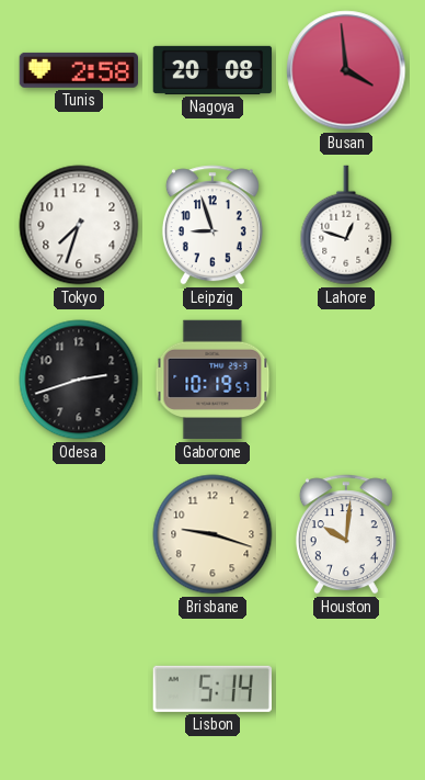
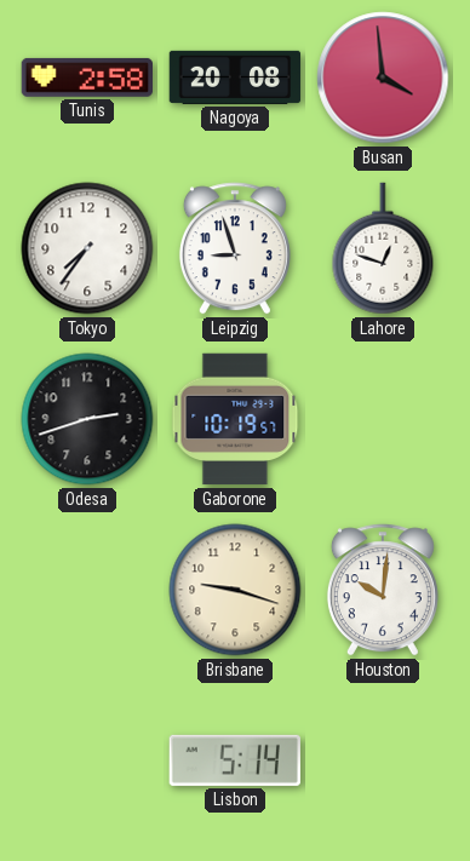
Tokyo: 7:33 -> 7:36 (87, 248)
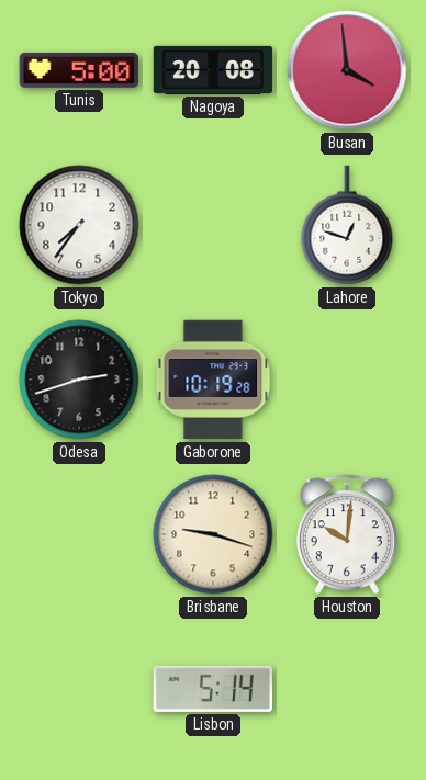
Tunis: 2:58 -> 5:00 (78, 70)
Leipzig: 8:57 -> none (235, 248)
Gaborone: 10:19:57 -> 10:19:28 (213, 380)
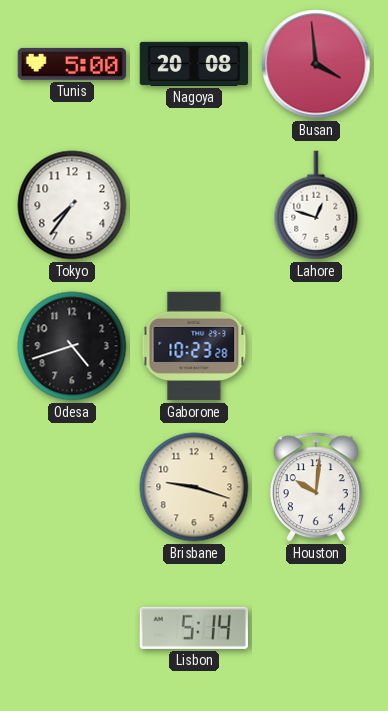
Odesa: 2:42 -> 4:42 (72, 346)
Gaborone: 10:19 -> 10:23 (194, 346)
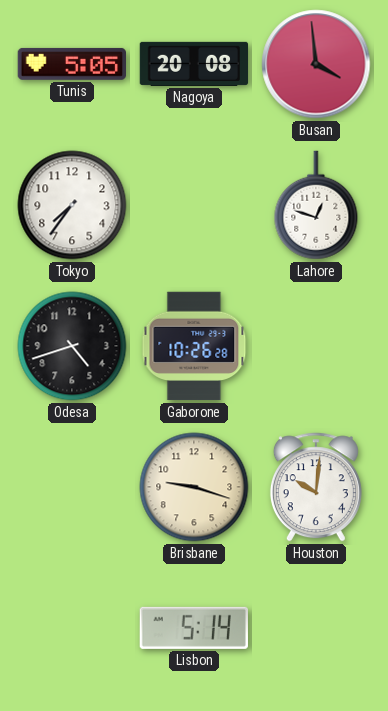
Tunis: 5:00 -> 5:05 (71, 64)
Gaborone: 10:23 -> 10:26 (194, 346)
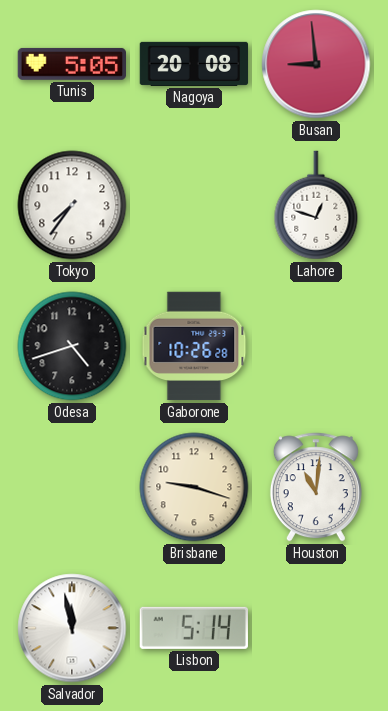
Busan: 3:59 -> 8:59 (316, 64)
Houston: 10:01 -> 11:01 (316, 487)
Salvador: none -> 11:58 (72, 628)
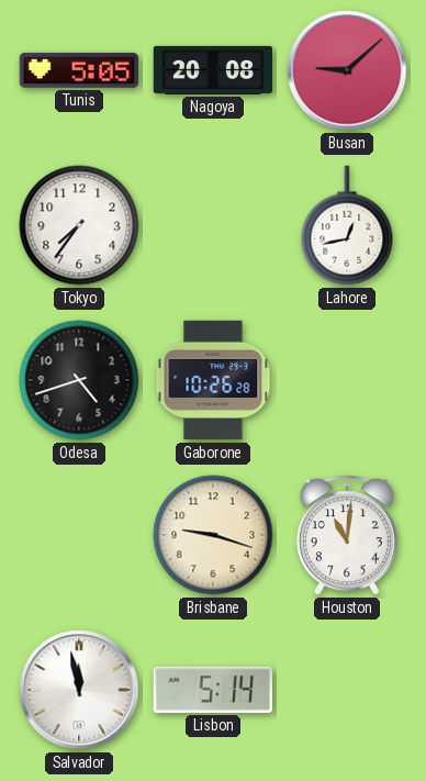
Busan: 8:59 -> 9:08 (347, 70)
Lahore: 12:48 -> 12:43 (347, 225)
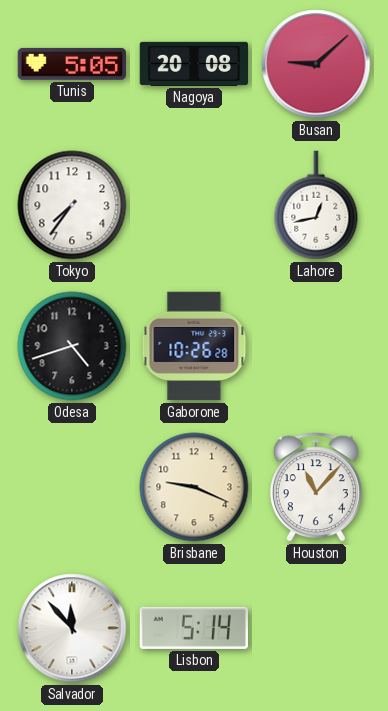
Brisbane: 9:18 -> 9:19 (194, 487)
Houston: 11:01 -> 11:07 (316, 487)
Salvador: 11:58 -> 11:53 (72, 628)
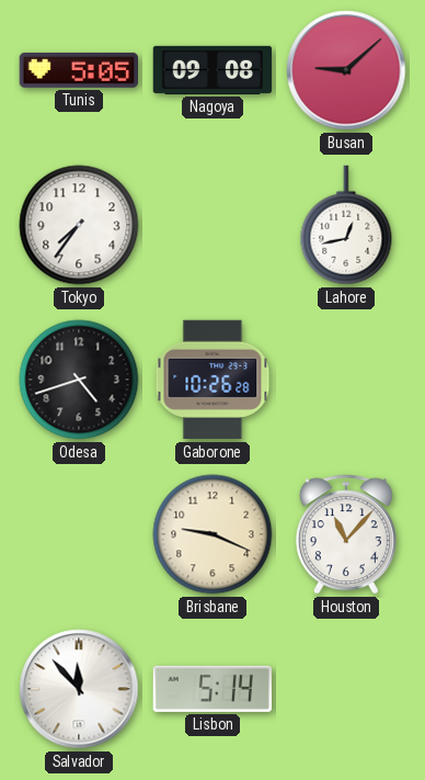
Nagoya: 20:08 -> 09:08 (213, 70)
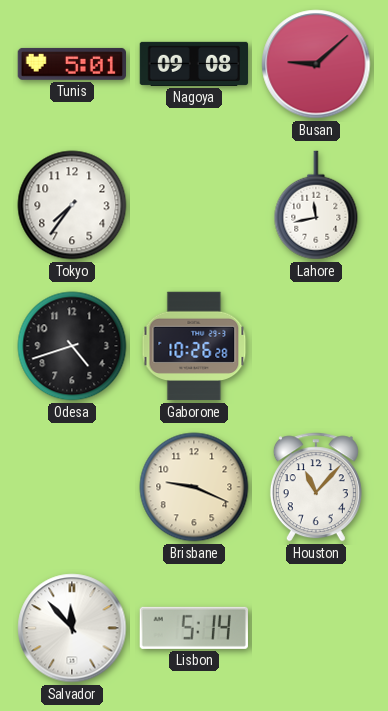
Tunis: 5:05 -> 5:01 (71, 64)
Lahore: 12:43 -> 11:43 (316, 205)
